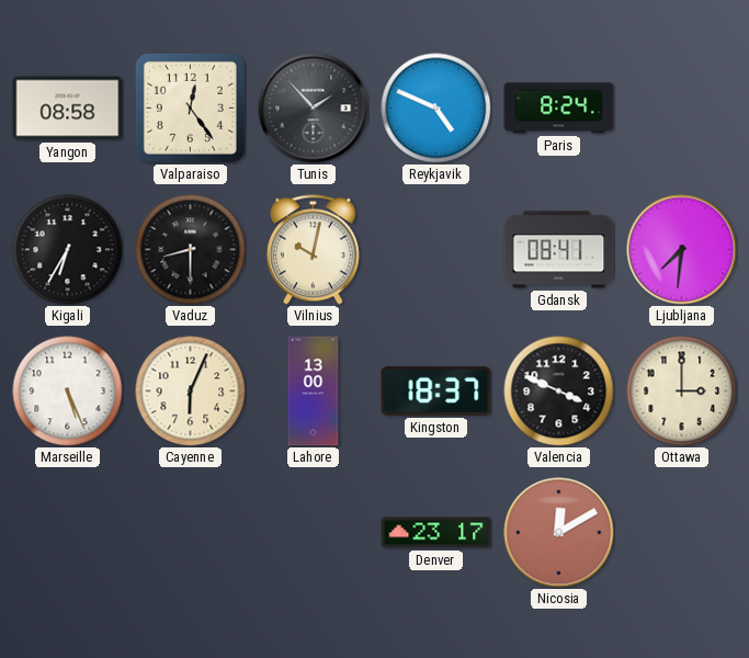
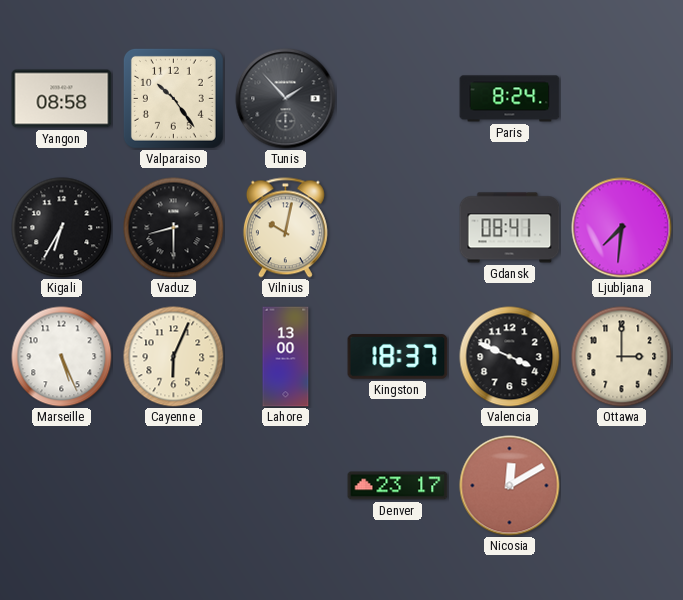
Valparaiso: 12:24 -> 10:24 (173, 98)
Reykjavik: 4:49 -> none (436, 109)
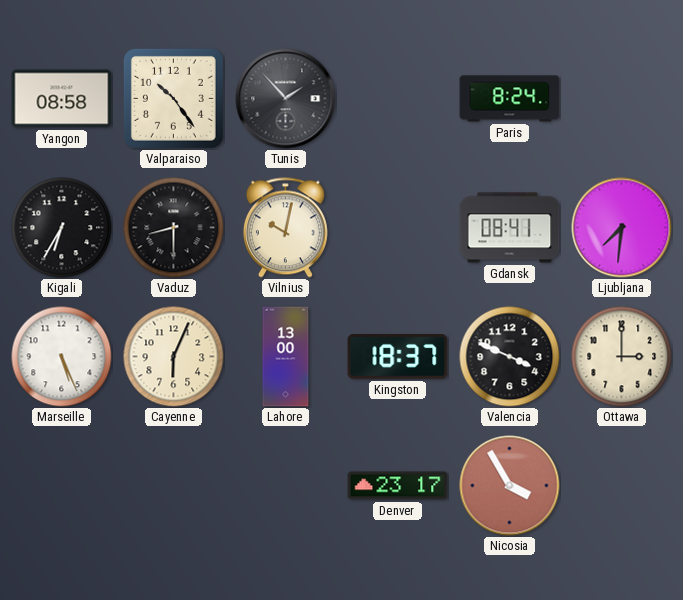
Nicosia: 12:10 -> 3:55 (510, 486)
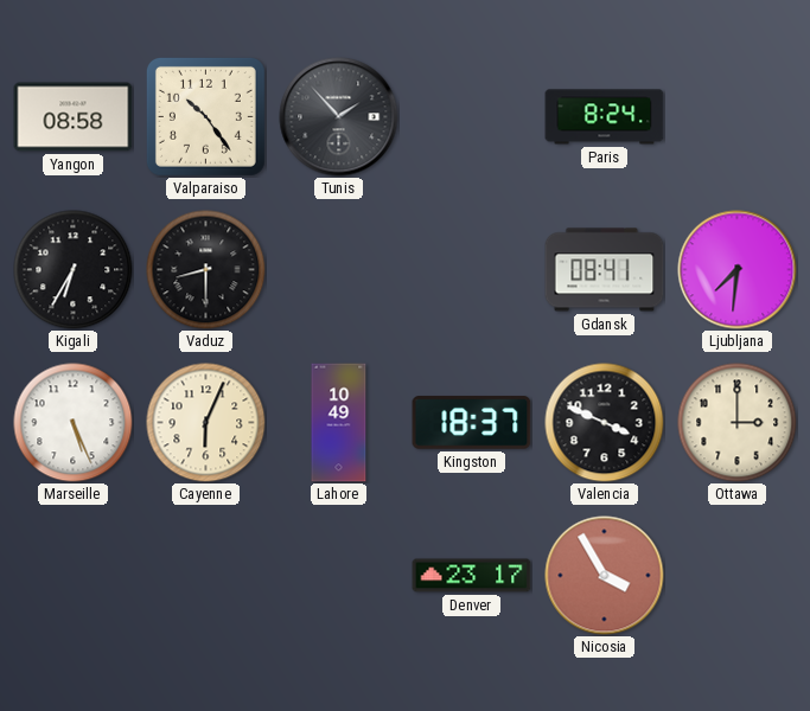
Vilnius: 10:02 -> none (285, 228)
Lahore: 13:00 -> 10:49 (339, 423)
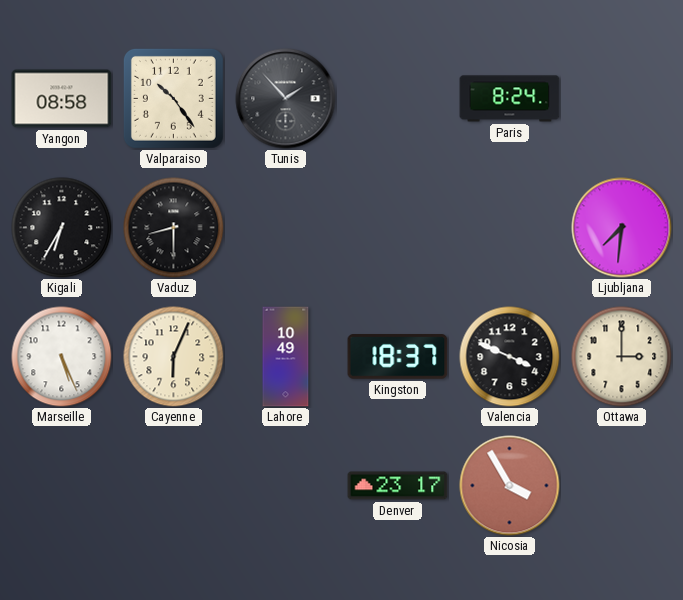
Gdansk: 08:41 -> none (605, 270)
